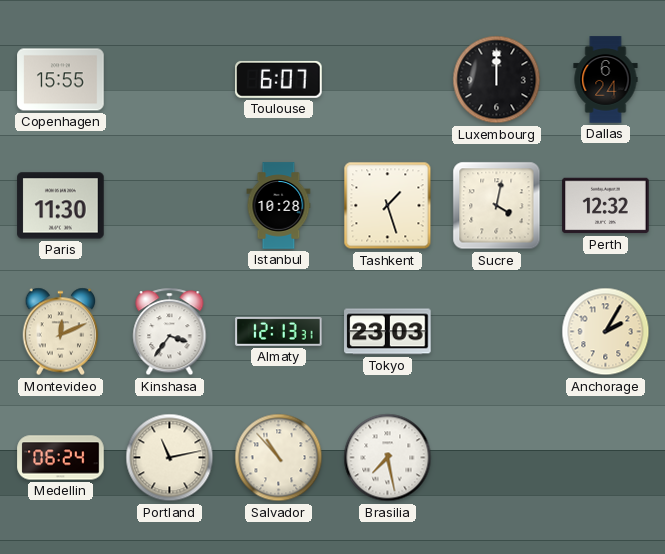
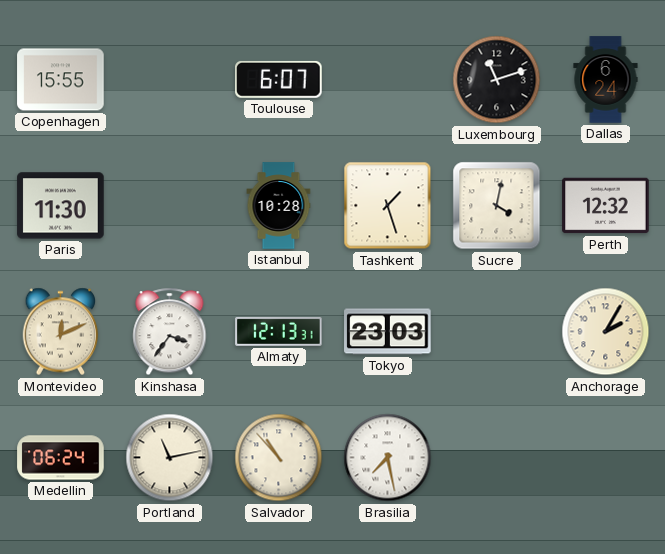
Luxembourg: 12:00 -> 11:12 (497, 80)
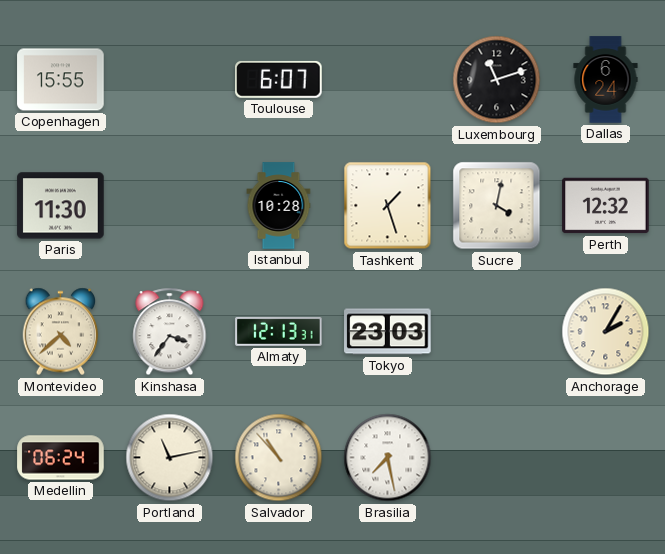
Montevideo: 12:11 -> 4:38 (61, 332)
